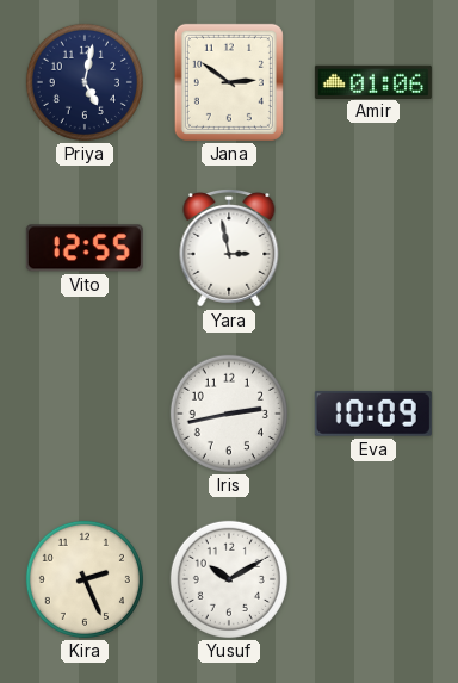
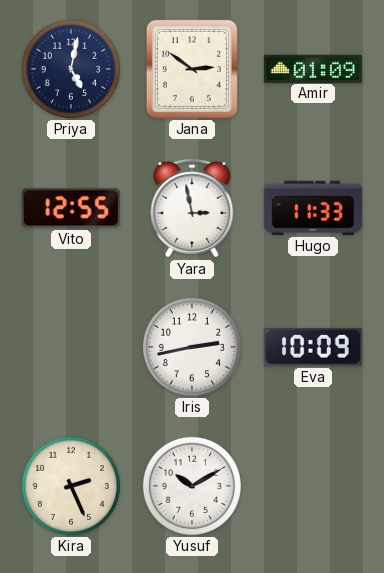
Amir: 01:06 -> 01:09 (313, 68)
Hugo: none -> 11:33 (313, 208)
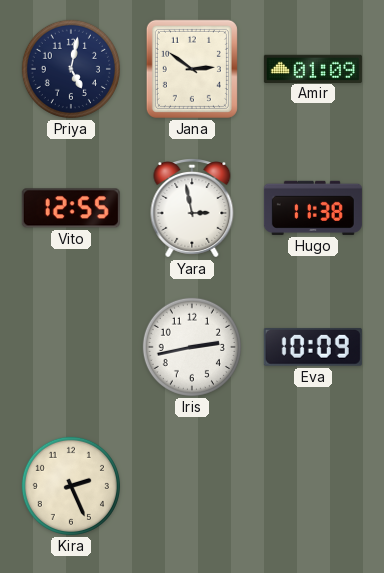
Hugo: 11:33 -> 11:38 (313, 208)
Yusuf: 10:10 -> none (192, 486)
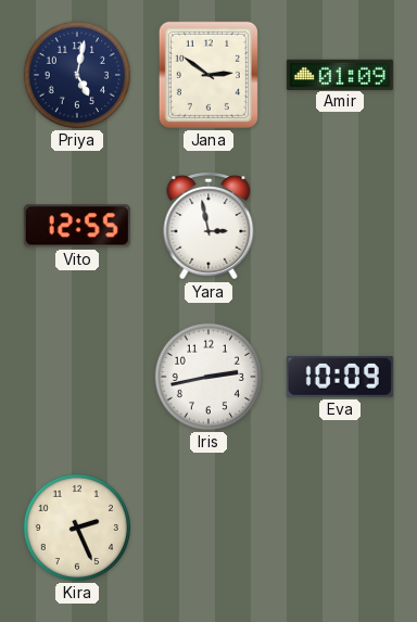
Hugo: 11:38 -> none (313, 208)
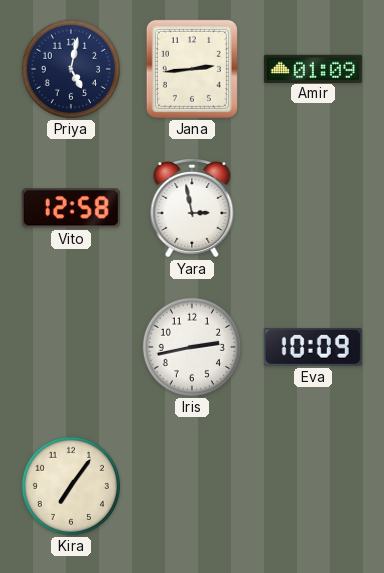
Jana: 2:51 -> 2:44 (192, 69)
Vito: 12:55 -> 12:58 (71, 208)
Kira: 2:26 -> 7:06 (71, 486)
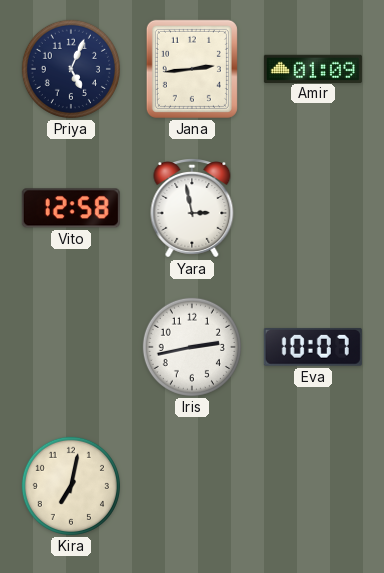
Priya: 5:02 -> 5:04 (71, 69)
Eva: 10:09 -> 10:07 (313, 347)
Kira: 7:06 -> 7:02 (71, 486)
